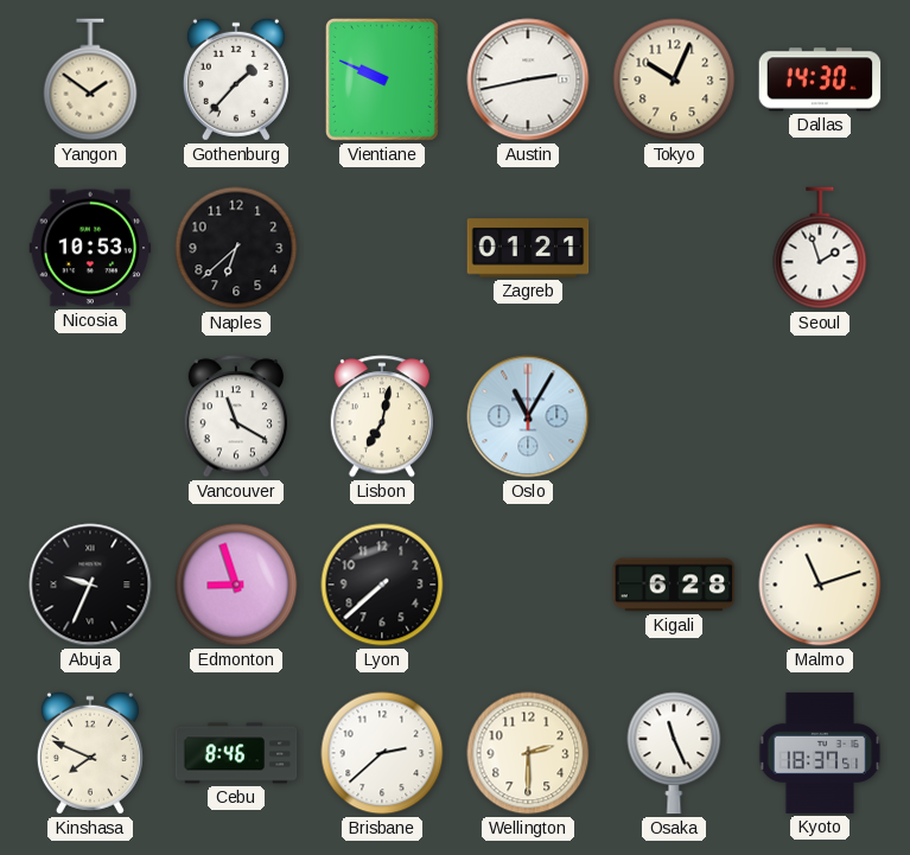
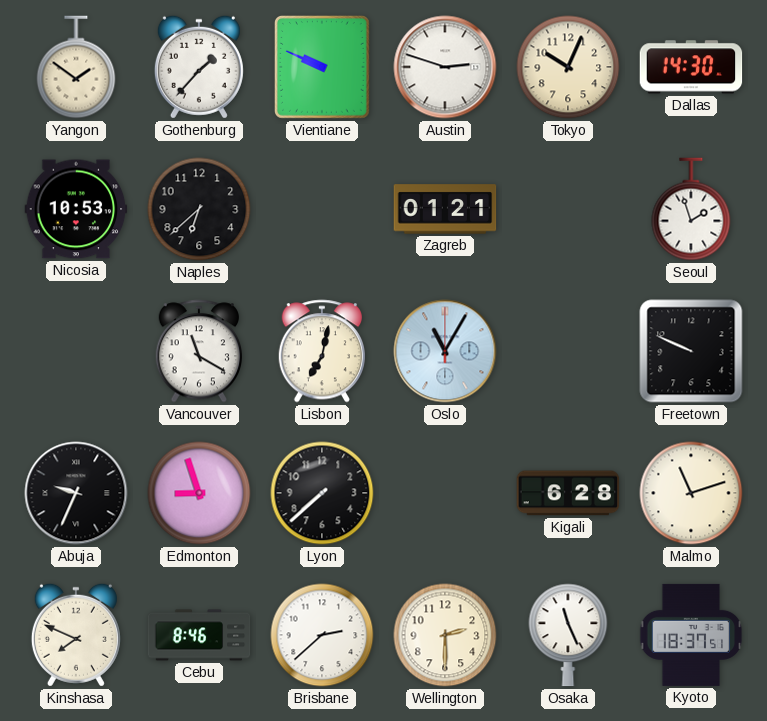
Austin: 2:43 -> 2:48 (445, 67)
Freetown: none -> 9:49 (691, 351)
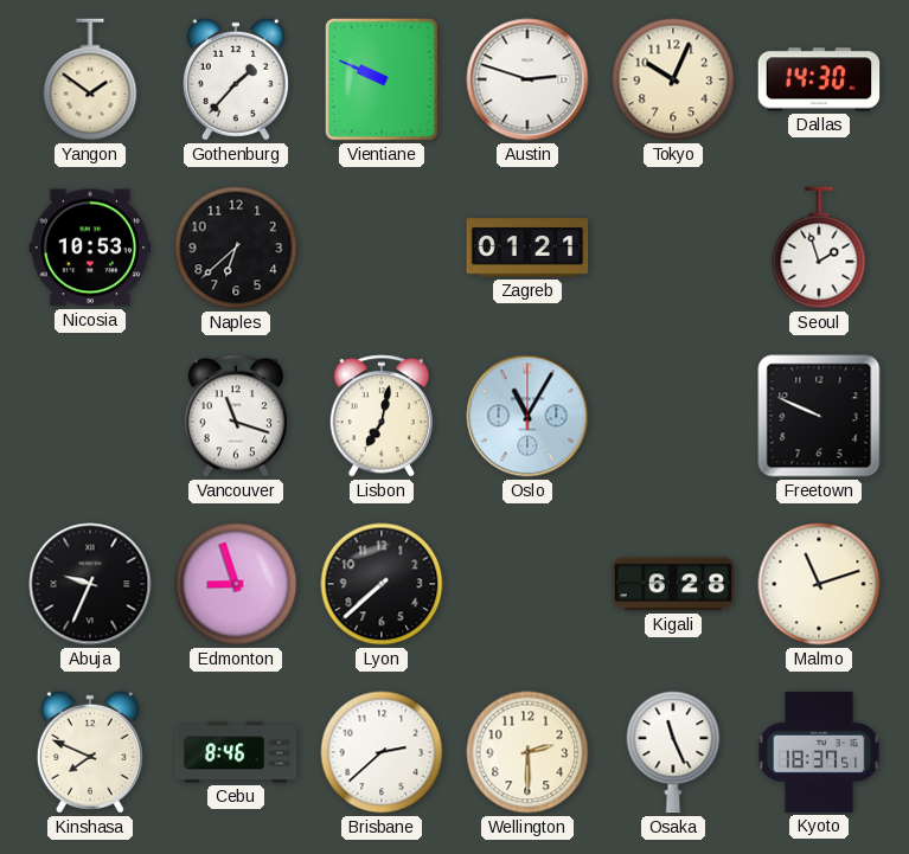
Vancouver: 11:20 -> 11:18 (235, 416)
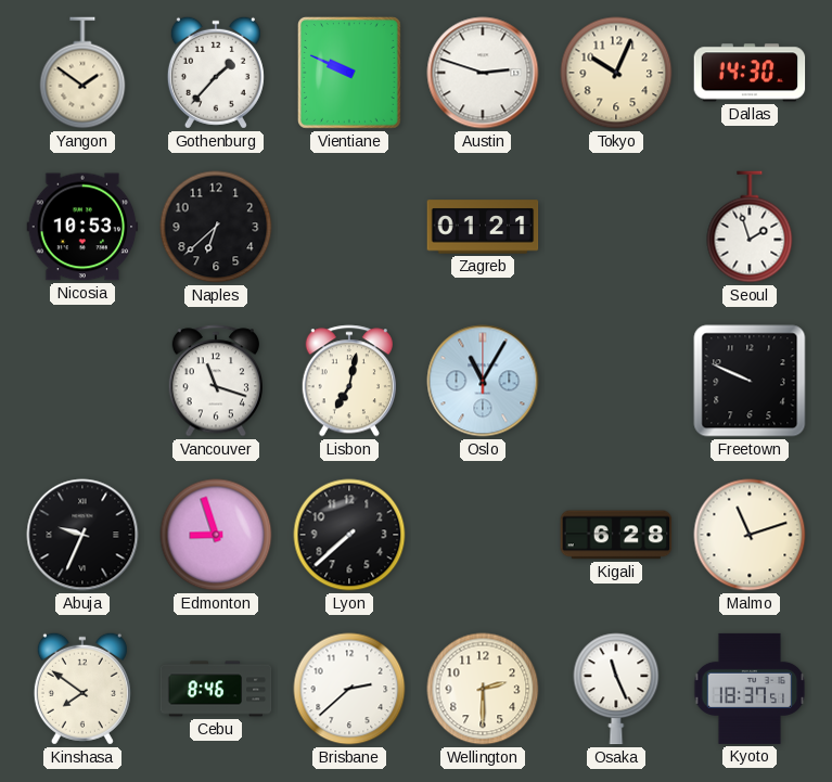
Kinshasa: 7:49 -> 7:51 (82, 689)
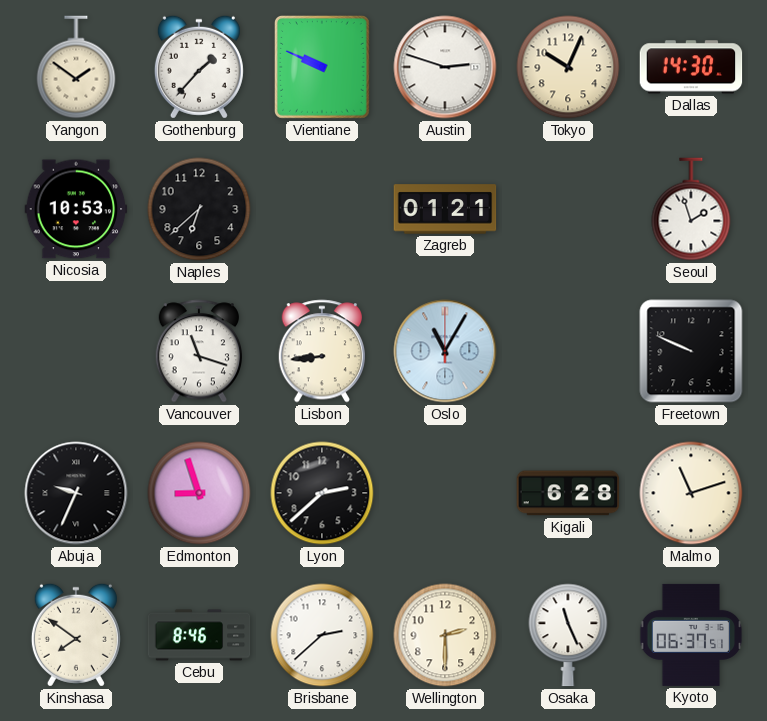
Lisbon: 7:02 -> 8:44 (321, 351)
Lyon: 7:38 -> 2:38 (322, 493)
Kyoto: 18:37 -> 06:37 (691, 635)
